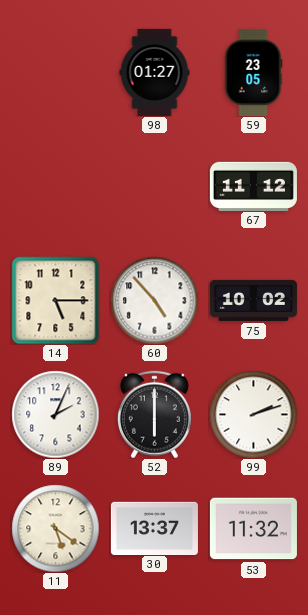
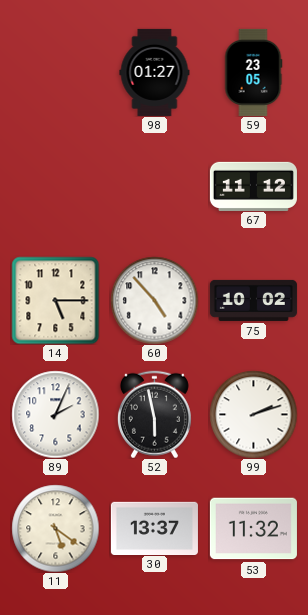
52: 6:00 -> 5:58 (154, 414)
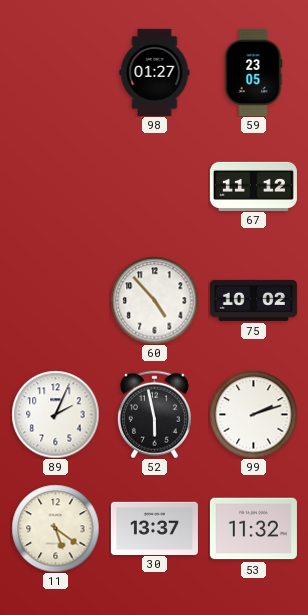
14: 5:15 -> none (55, 300)
